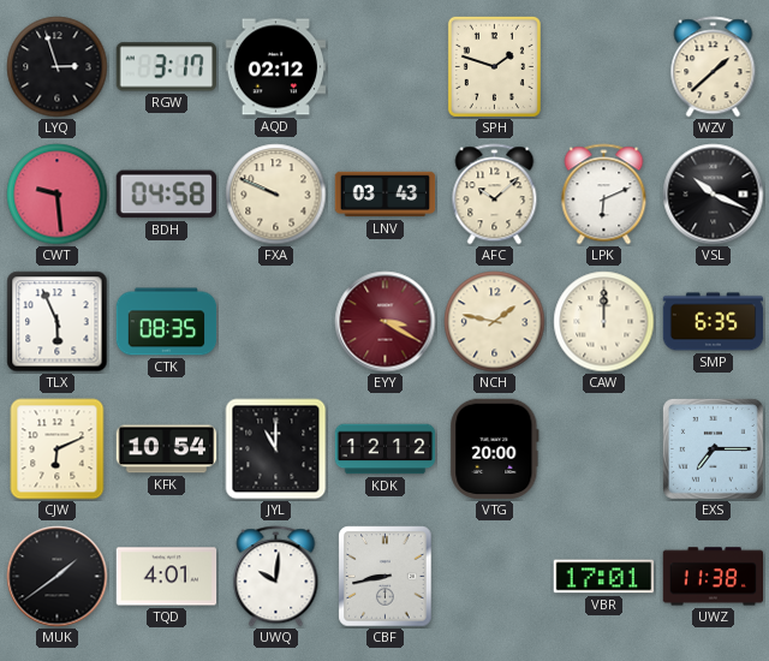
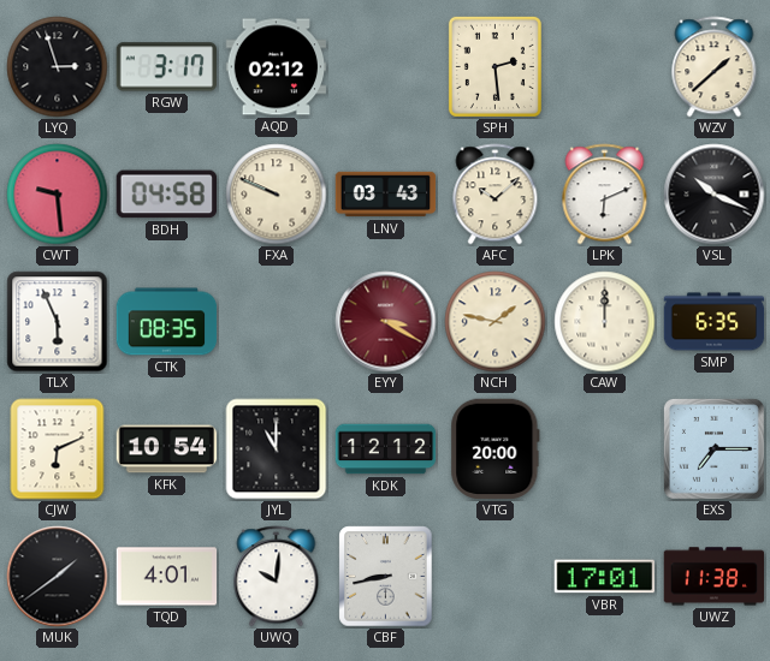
SPH: 1:48 -> 2:29 (494, 66)
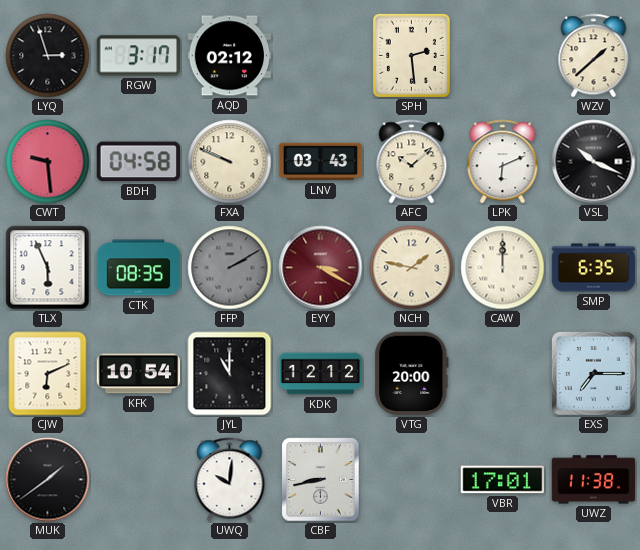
FFP: none -> 2:10 (230, 268)
TQD: 4:01 -> none (167, 577)
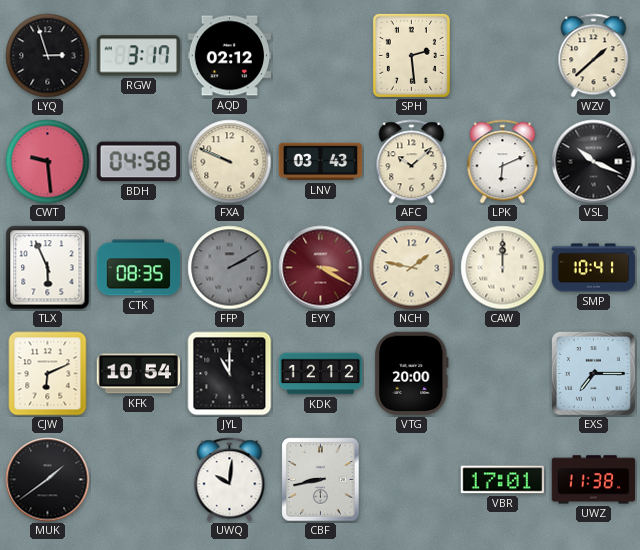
SMP: 6:35 -> 10:41 (594, 268)
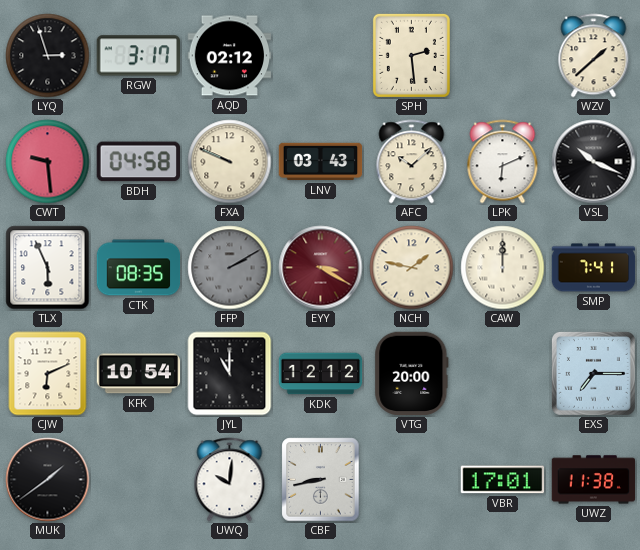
SMP: 10:41 -> 7:41 (594, 268)
